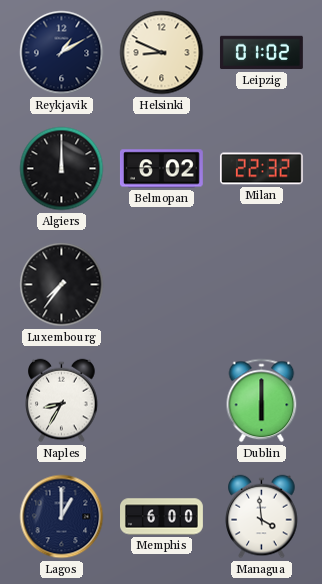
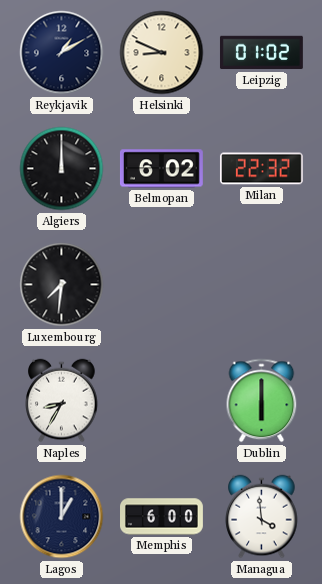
Luxembourg: 7:36 -> 7:31 (62, 285)
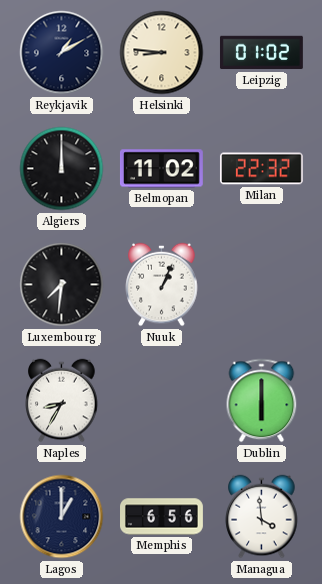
Helsinki: 8:49 -> 8:46 (162, 53)
Belmopan: 6:02 -> 11:02 (161, 169)
Nuuk: none -> 1:04 (162, 285)
Memphis: 6:00 -> 6:56 (162, 517)
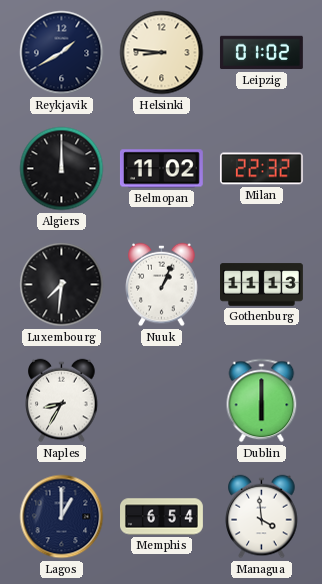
Reykjavik: 1:10 -> 1:40 (62, 53)
Gothenburg: none -> 11:13 (262, 285)
Memphis: 6:56 -> 6:54 (162, 517)
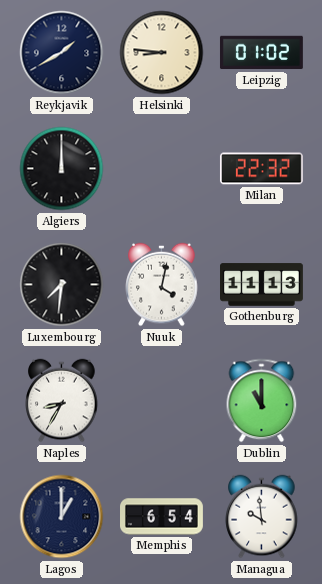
Belmopan: 11:02 -> none (161, 169)
Nuuk: 1:04 -> 4:02 (162, 285)
Dublin: 6:00 -> 11:00 (262, 401)
Managua: 3:59 -> 9:59 (262, 517)
